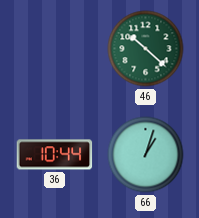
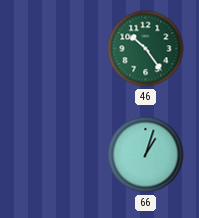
46: 10:22 -> 10:24 (146, 49)
36: 10:44 -> none (55, 155)
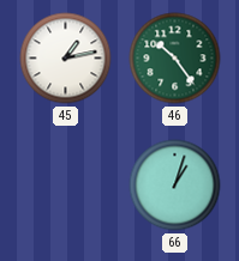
45: none -> 1:13 (66, 59)
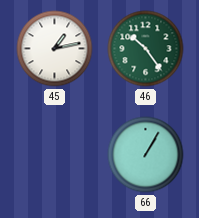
66: 1:03 -> 1:05 (146, 155)
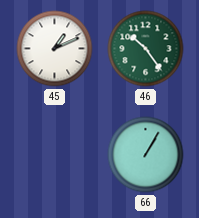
45: 1:13 -> 1:11 (55, 49)
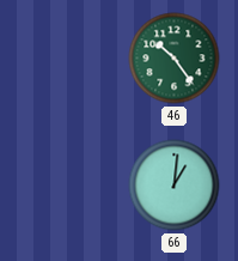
45: 1:11 -> none (55, 49)
66: 1:05 -> 1:01 (175, 186)
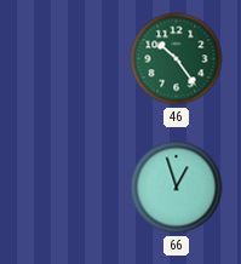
66: 1:01 -> 12:57 (177, 188)
